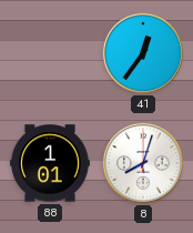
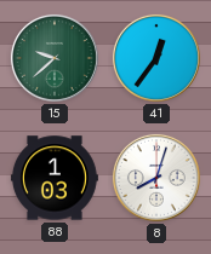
15: none -> 9:38 (55, 58)
88: 1:01 -> 1:03 (55, 178)
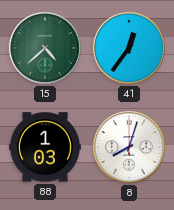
15: 9:38 -> 4:38 (45, 48)
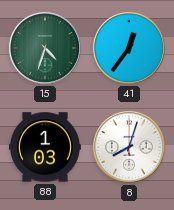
15: 4:38 -> 4:33 (45, 48)
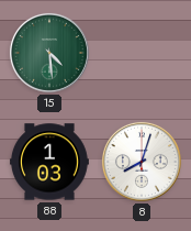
15: 4:33 -> 4:29 (49, 53)
41: 12:36 -> none (129, 48)
